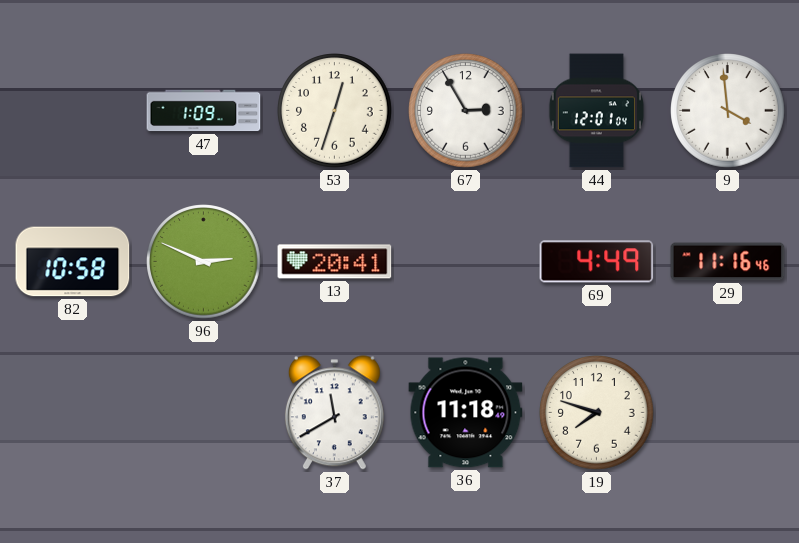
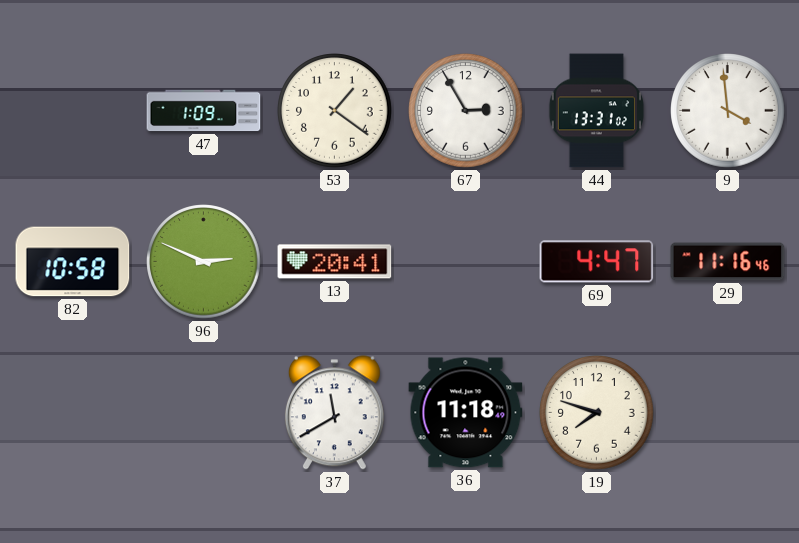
53: 12:33 -> 1:21 (335, 111)
44: 12:01 -> 13:31 (596, 111)
69: 4:49 -> 4:47 (597, 262)
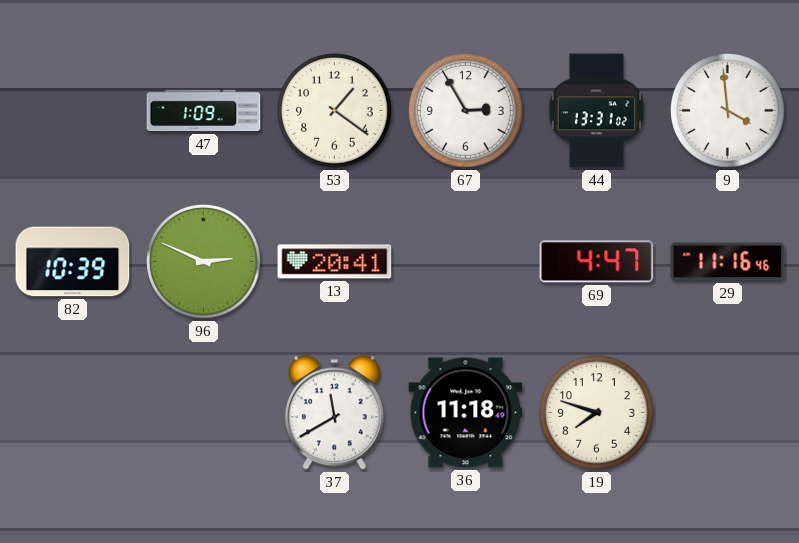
82: 10:58 -> 10:39 (73, 262)
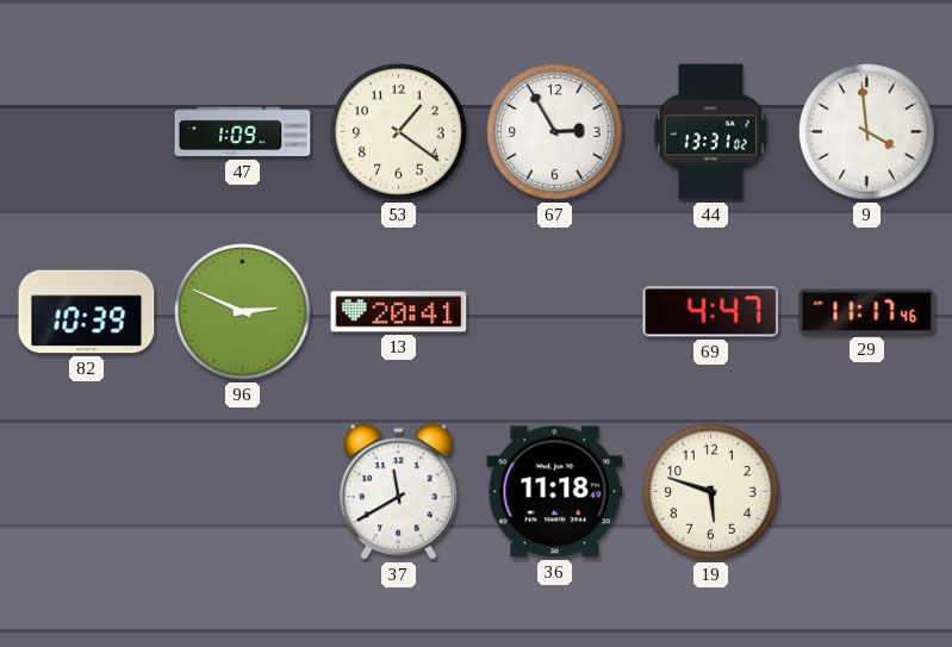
29: 11:16 -> 11:17 (867, 312)
19: 7:48 -> 5:48 (711, 492)
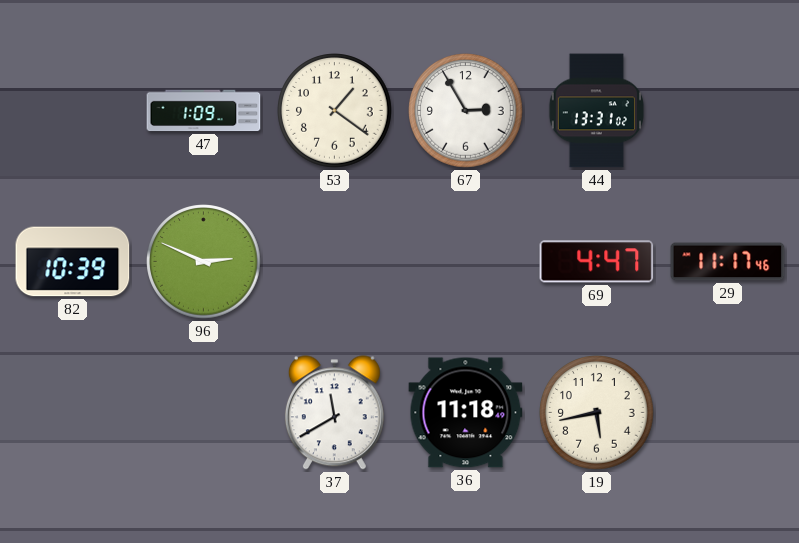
9: 3:59 -> none (867, 132)
13: 20:41 -> none (399, 312)
19: 5:48 -> 5:43 (597, 413)
